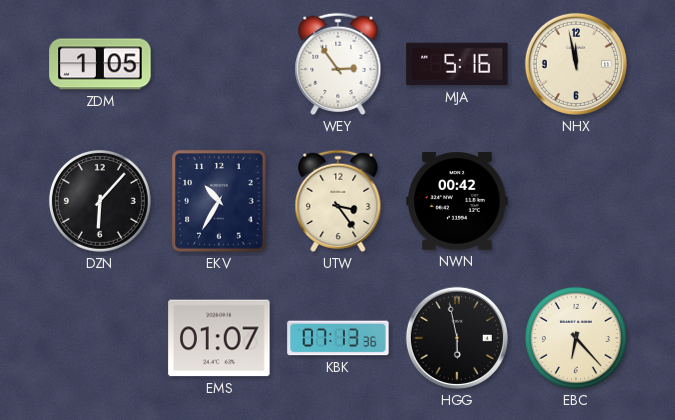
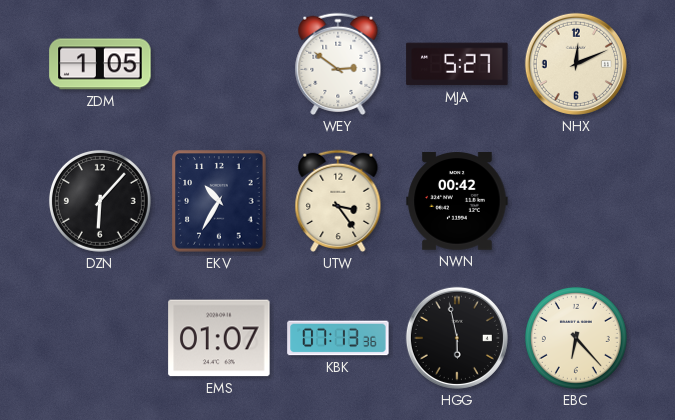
WEY: 2:54 -> 2:51 (338, 64)
MJA: 5:16 -> 5:27 (457, 64)
NHX: 11:58 -> 12:11 (576, 64)
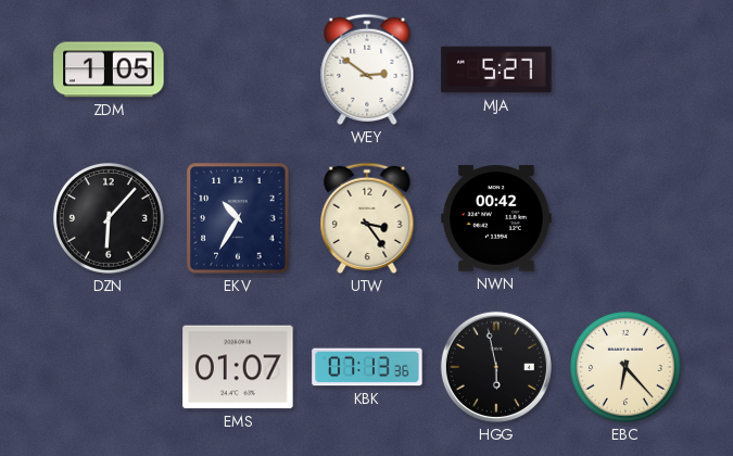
NHX: 12:11 -> none (576, 64)
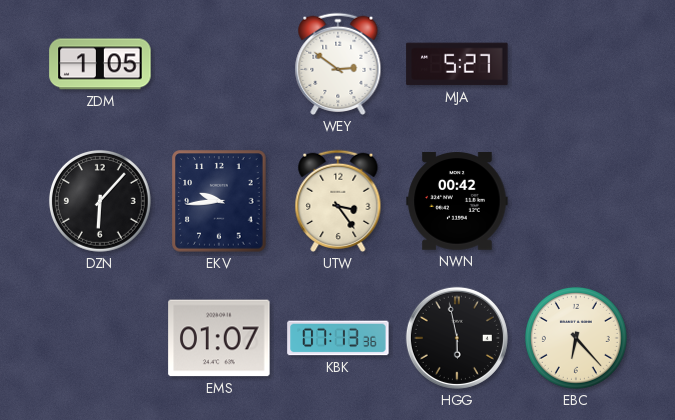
EKV: 10:35 -> 9:44 (219, 201)
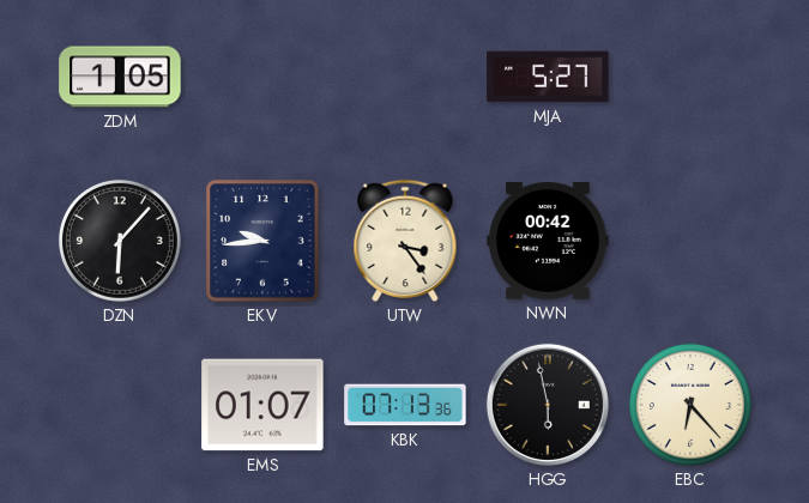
WEY: 2:51 -> none (338, 64)
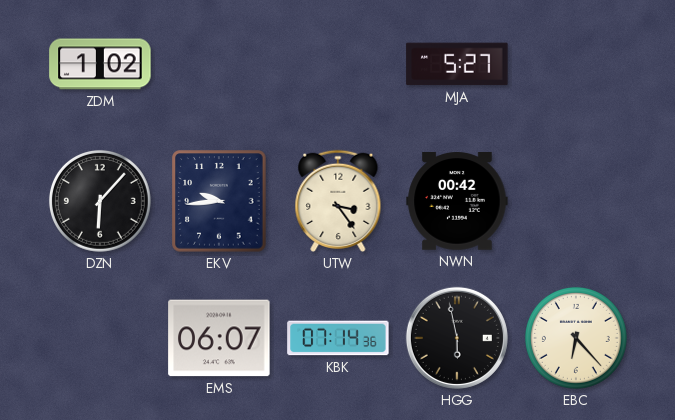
ZDM: 1:05 -> 1:02 (100, 64)
EMS: 01:07 -> 06:07 (219, 338)
KBK: 07:13 -> 07:14 (338, 338)
